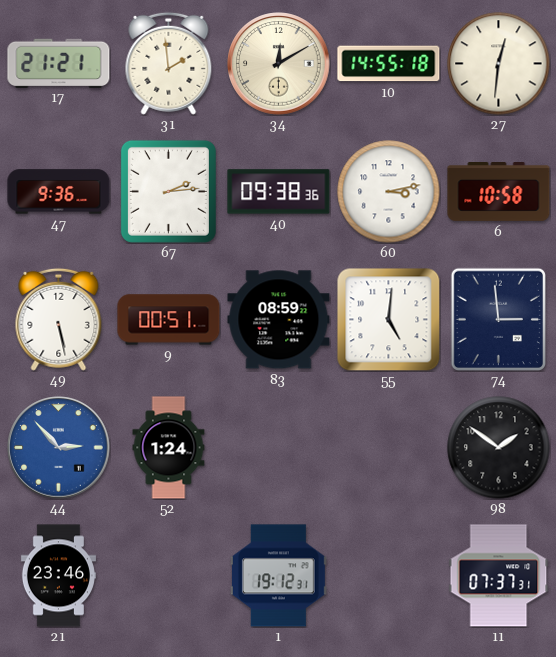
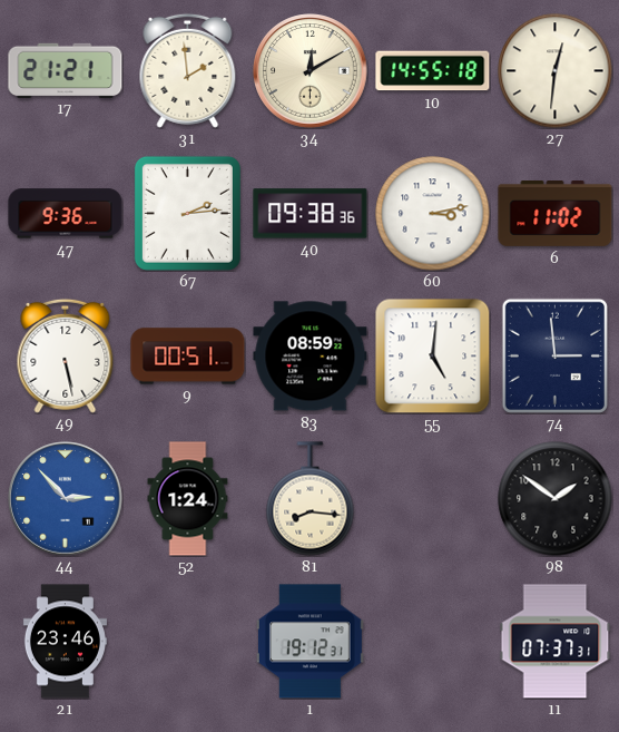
6: 10:58 -> 11:02 (556, 214)
81: none -> 8:16 (311, 499)
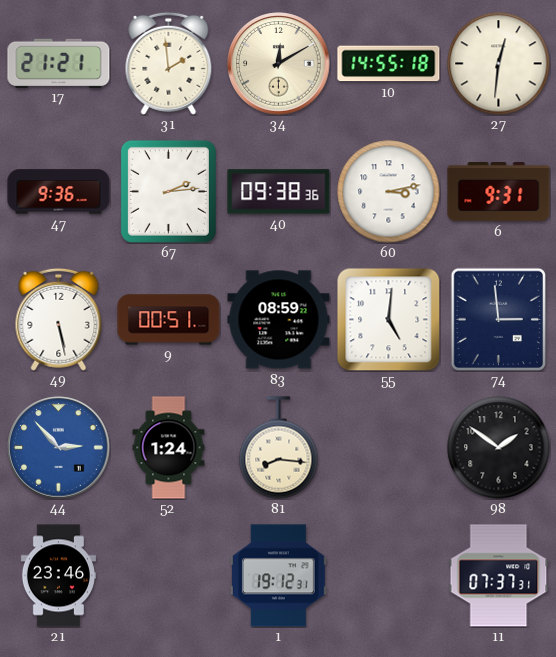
6: 11:02 -> 9:31 (499, 192)
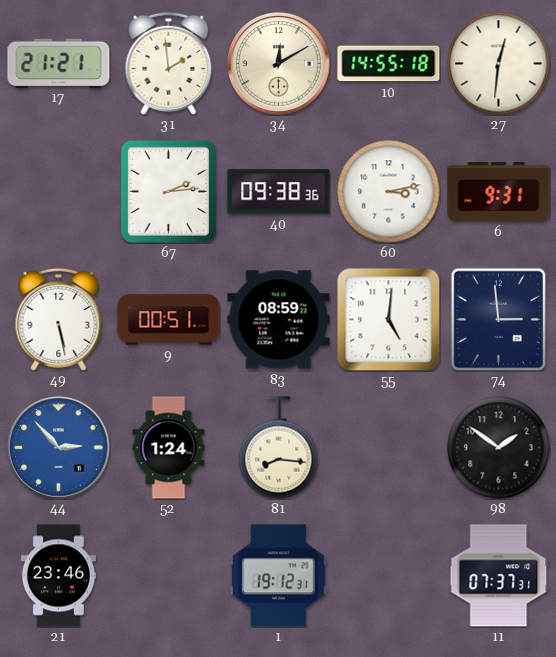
47: 9:36 -> none (59, 192)
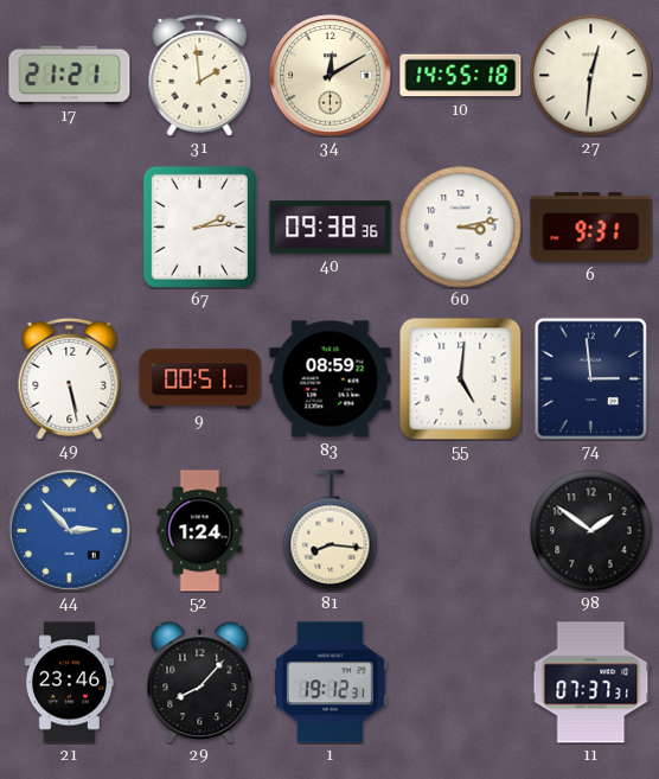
29: none -> 8:07 (200, 682)
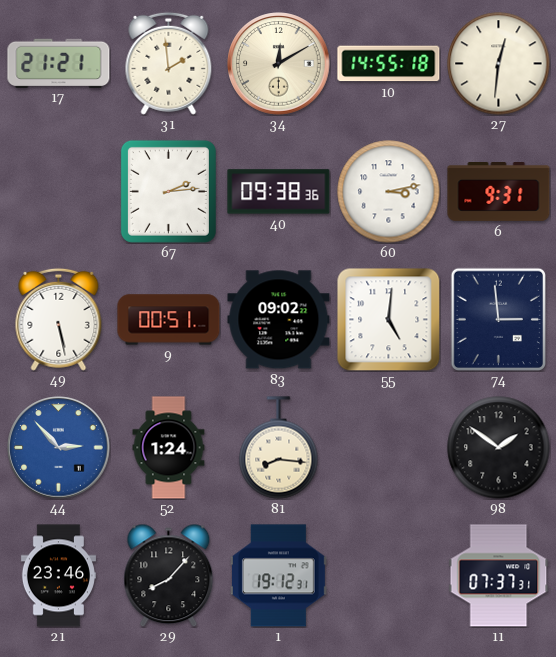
83: 08:59 -> 09:02 (279, 320)
